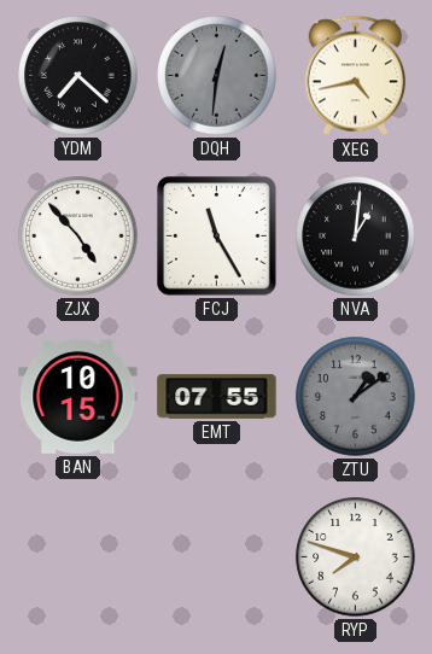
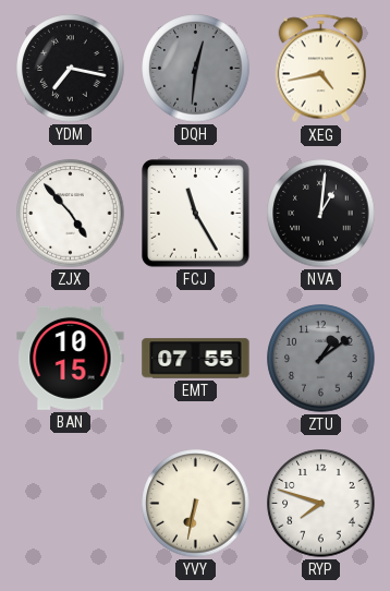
YDM: 7:22 -> 7:17 (71, 69)
YVY: none -> 6:32 (196, 504)
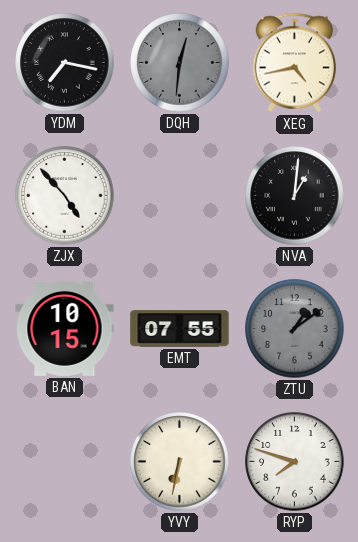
FCJ: 11:25 -> none (196, 214)
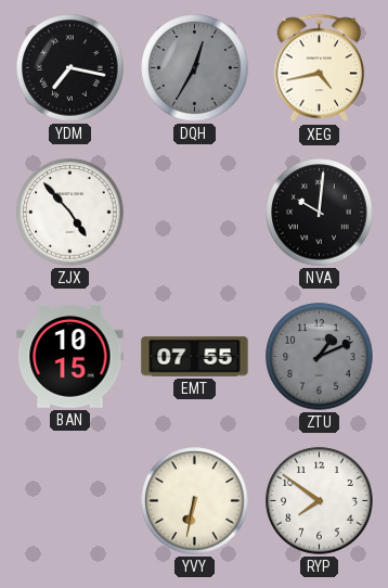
DQH: 12:31 -> 12:35 (195, 68)
NVA: 1:01 -> 10:01 (320, 213)
ZTU: 1:09 -> 1:11 (320, 357)
RYP: 7:48 -> 7:51 (320, 501)
